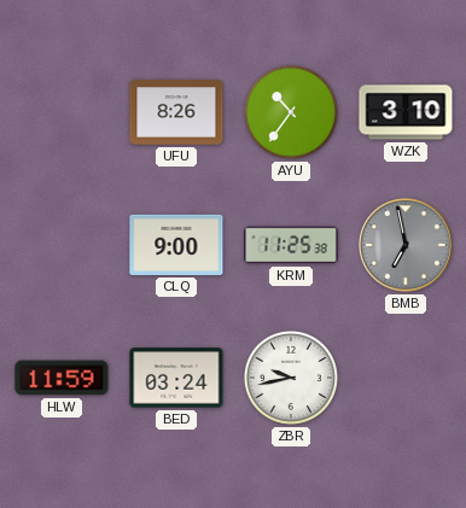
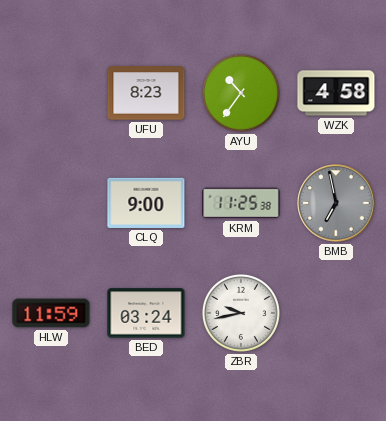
UFU: 8:26 -> 8:23 (146, 93)
WZK: 3:10 -> 4:58 (336, 93)
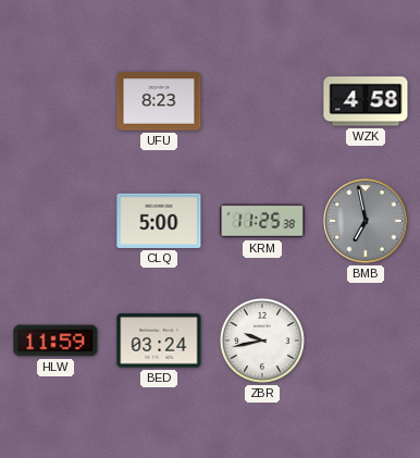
AYU: 10:36 -> none (241, 93)
CLQ: 9:00 -> 5:00 (159, 221)
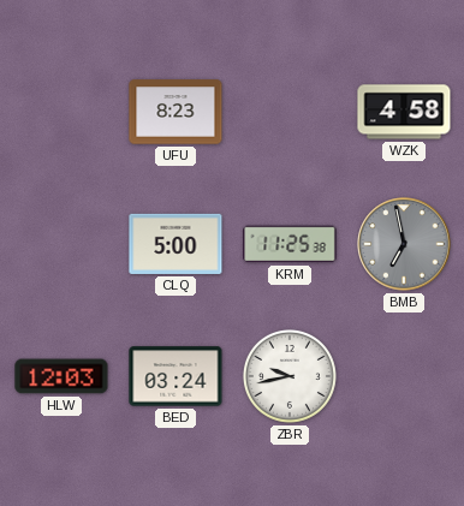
HLW: 11:59 -> 12:03 (61, 376)
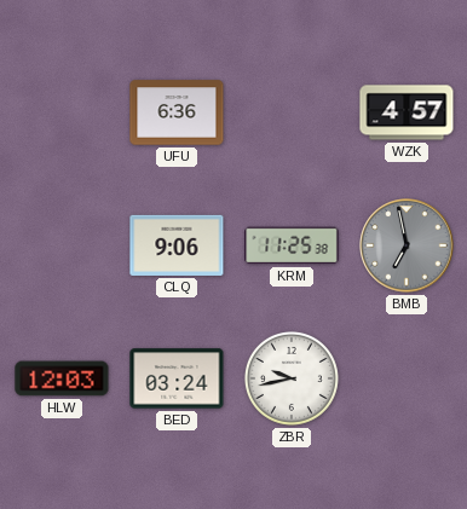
UFU: 8:23 -> 6:36 (177, 112)
WZK: 4:58 -> 4:57 (407, 112)
CLQ: 5:00 -> 9:06 (177, 245)
